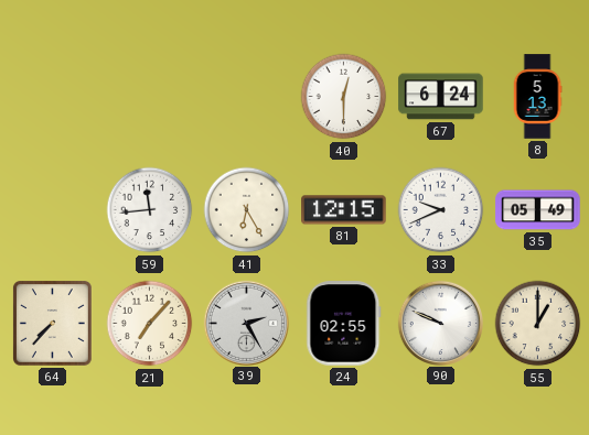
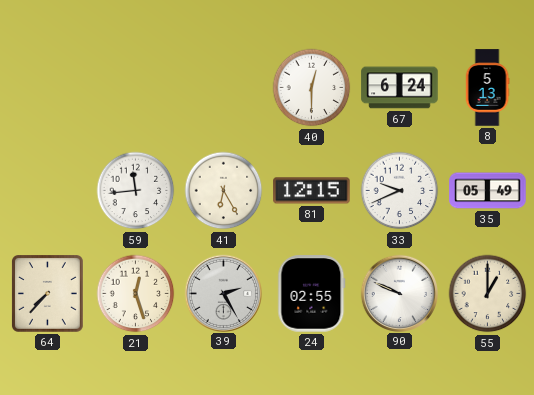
21: 7:07 -> 12:27 (136, 294)
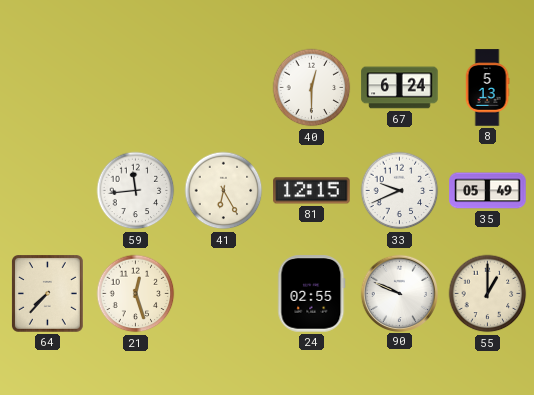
39: 2:25 -> none (223, 293)
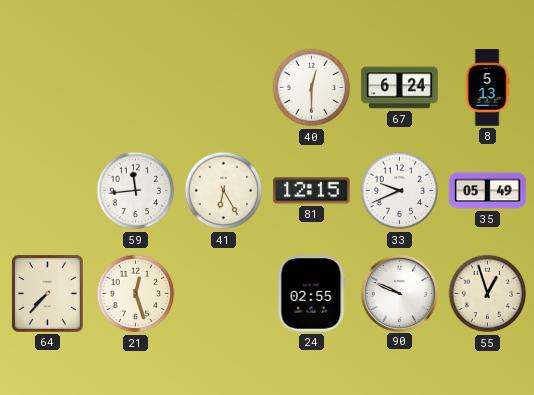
55: 1:00 -> 12:57 (488, 294)
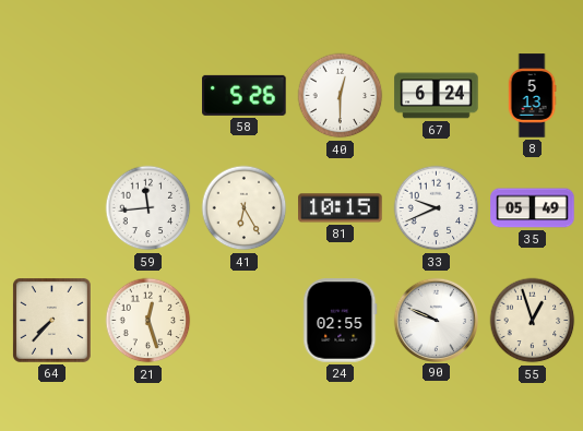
58: none -> 5:26 (245, 95)
81: 12:15 -> 10:15 (341, 208)
